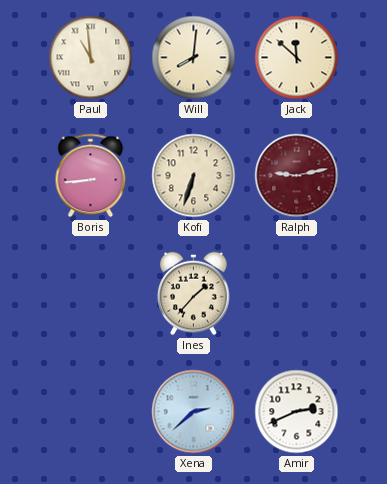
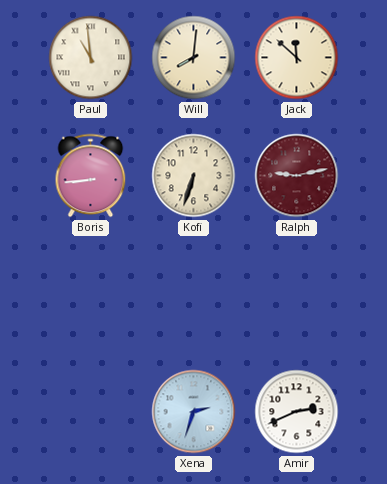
Ines: 1:37 -> none (194, 294)
Xena: 2:38 -> 2:33 (194, 412)
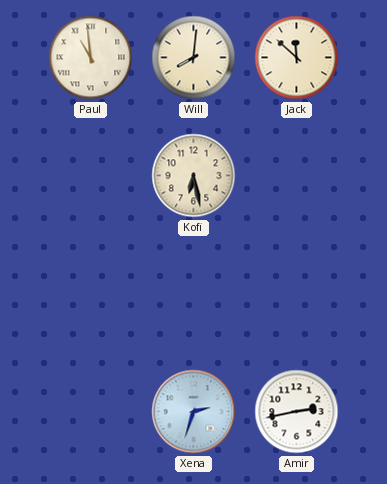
Boris: 8:44 -> none (91, 176)
Kofi: 6:33 -> 6:28 (194, 176)
Ralph: 9:13 -> none (297, 176)
Amir: 2:41 -> 2:43 (297, 412)
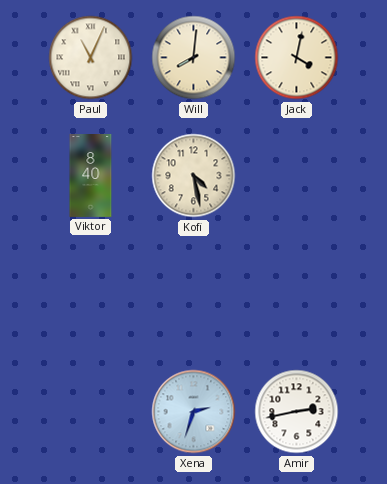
Paul: 10:59 -> 11:04 (91, 58)
Jack: 11:52 -> 4:02 (297, 58)
Viktor: none -> 8:40 (91, 176)
Kofi: 6:28 -> 4:28 (194, 176)
